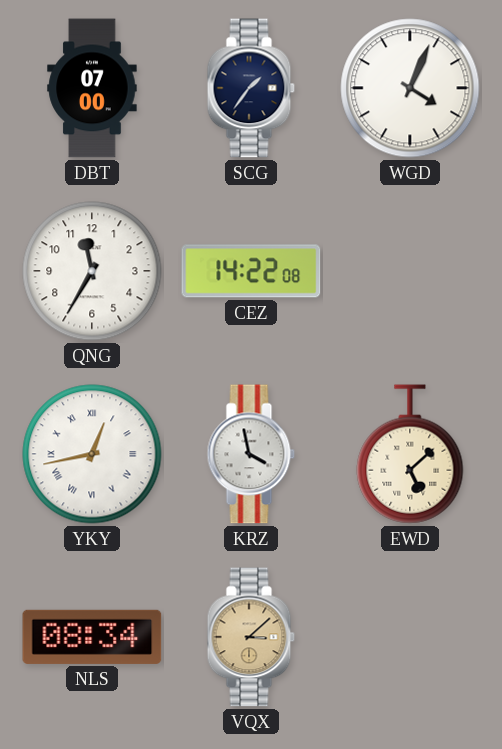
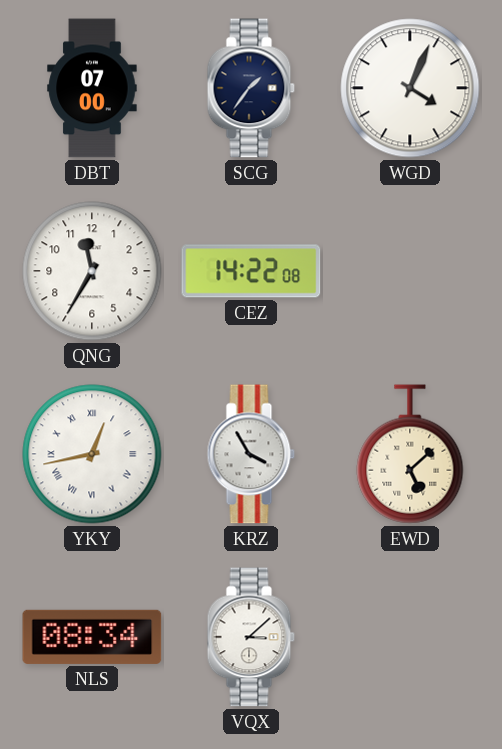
KRZ: 3:58 -> 3:55 (251, 454)
VQX dial: champagne -> white (251, 637)
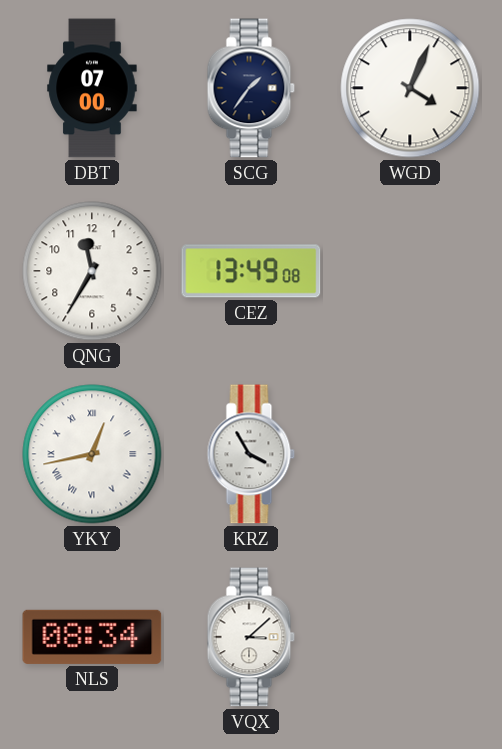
CEZ: 14:22 -> 13:49 (251, 271)
EWD: 5:08 -> none (410, 454)
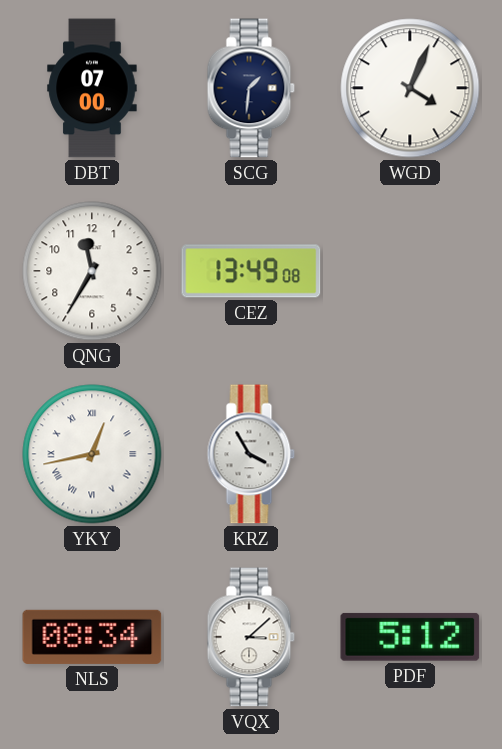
SCG: 1:36 -> 1:31 (251, 88)
PDF: none -> 5:12 (410, 637)
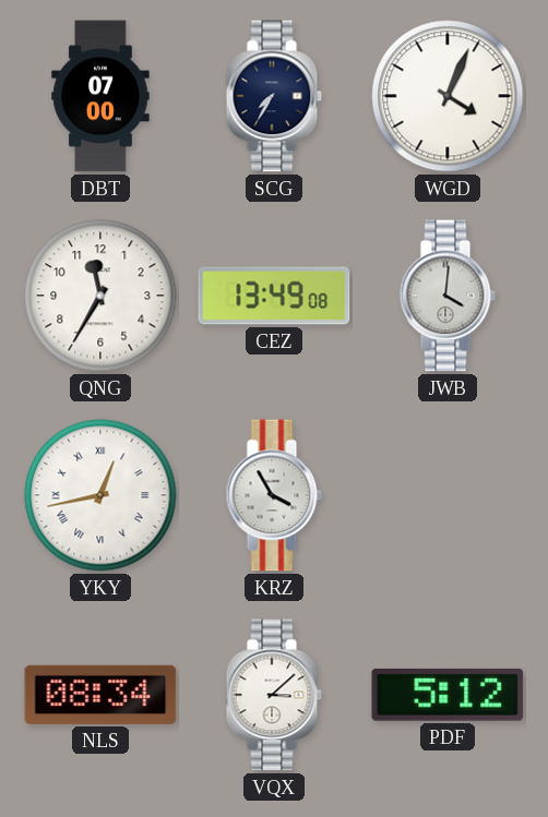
SCG: 1:31 -> 7:35 (274, 96)
JWB: none -> 4:01 (448, 296)
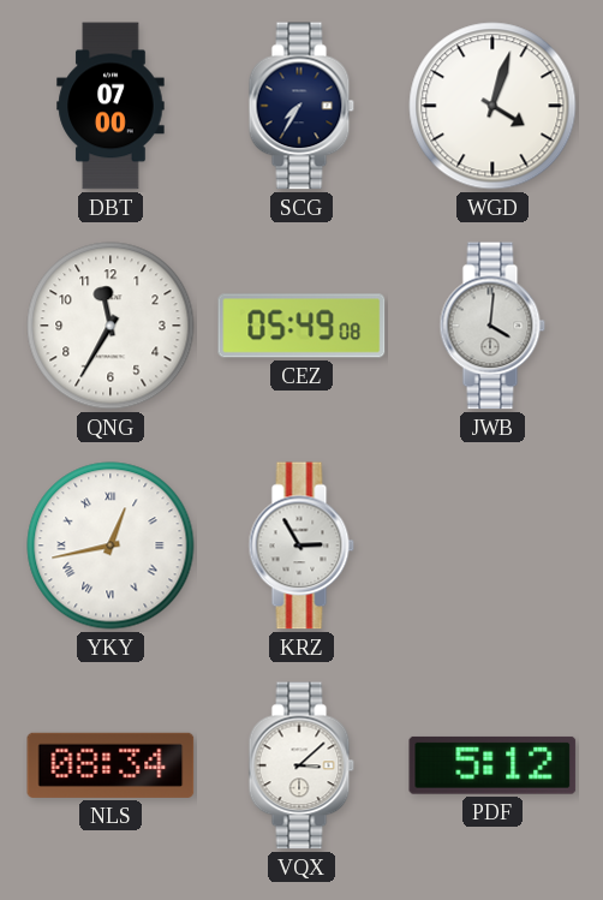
WGD: 4:04 -> 4:03 (492, 106)
CEZ: 13:49 -> 05:49 (301, 326)
KRZ: 3:55 -> 2:55 (301, 546)
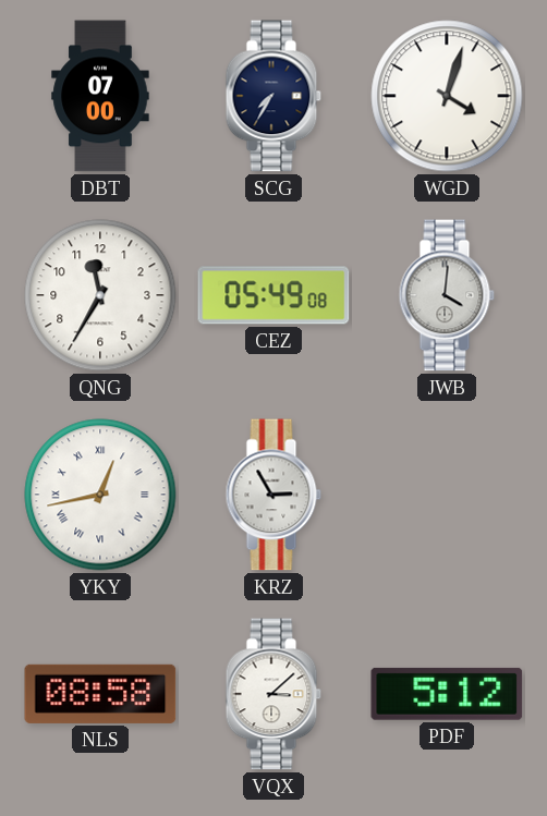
NLS: 08:34 -> 08:58 (100, 694)
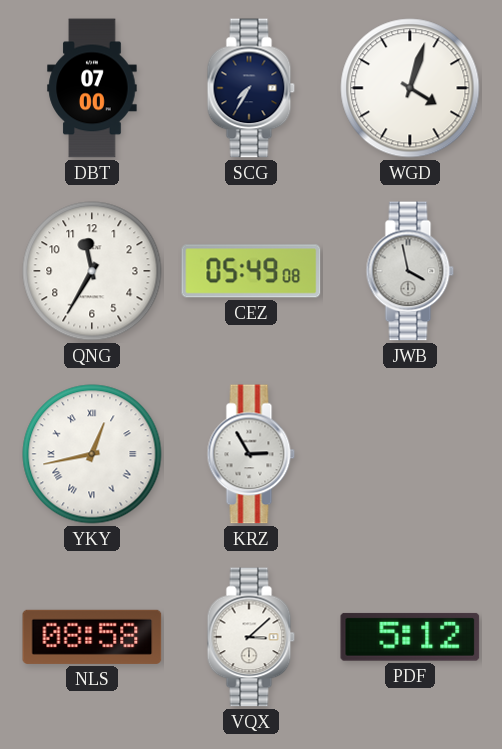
JWB: 4:01 -> 3:58 (410, 271)
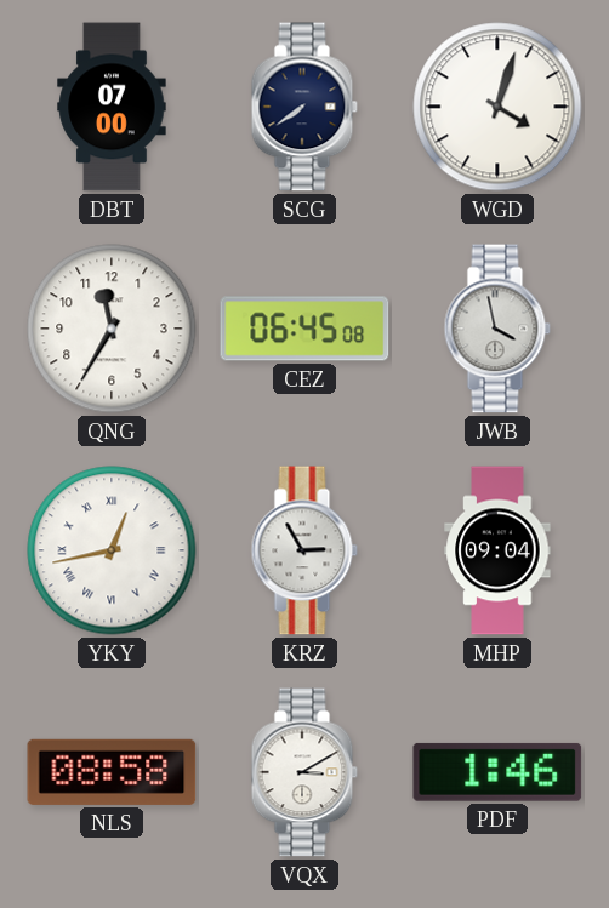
SCG: 7:35 -> 7:39 (304, 107)
CEZ: 05:49 -> 06:45 (304, 329)
MHP: none -> 09:04 (497, 550)
VQX: 3:08 -> 3:10 (304, 772)
PDF: 5:12 -> 1:46 (497, 772)
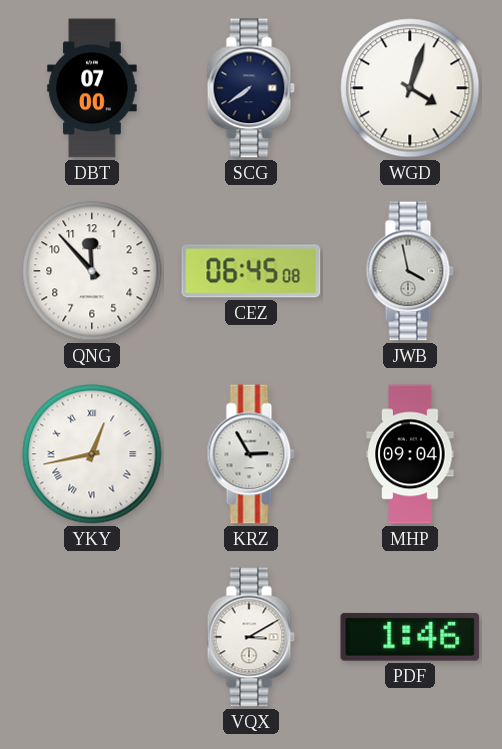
QNG: 11:35 -> 11:53 (92, 271)
NLS: 08:58 -> none (112, 772)
